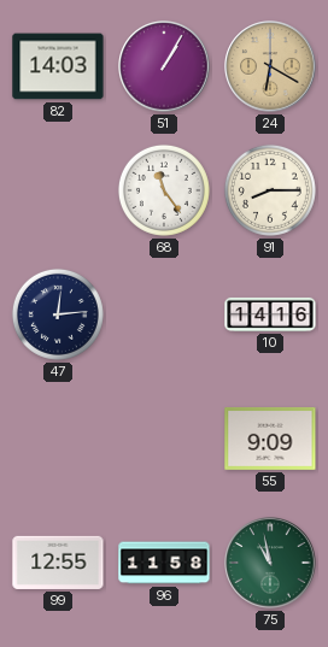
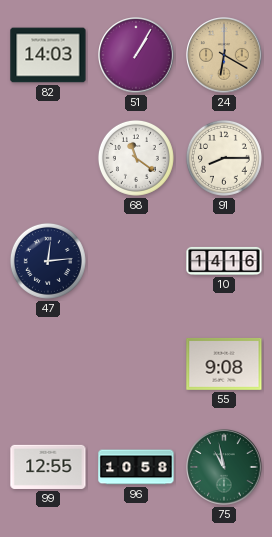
68: 11:24 -> 11:21 (136, 158)
55: 9:09 -> 9:08 (224, 364)
96: 11:58 -> 10:58 (136, 467)
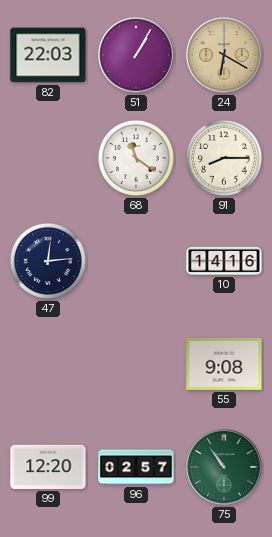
82: 14:03 -> 22:03 (48, 55)
99: 12:55 -> 12:20 (48, 467)
96: 10:58 -> 02:57 (136, 467)
75: 10:58 -> 10:54 (224, 467)
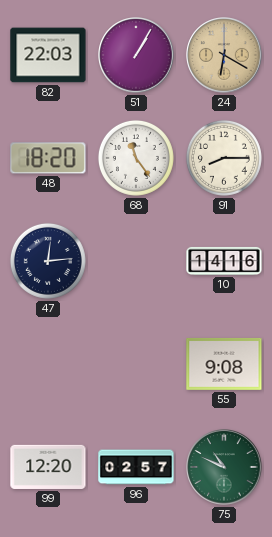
48: none -> 18:20 (48, 158)
68: 11:21 -> 11:24 (136, 158)
75: 10:54 -> 10:49 (224, 467)
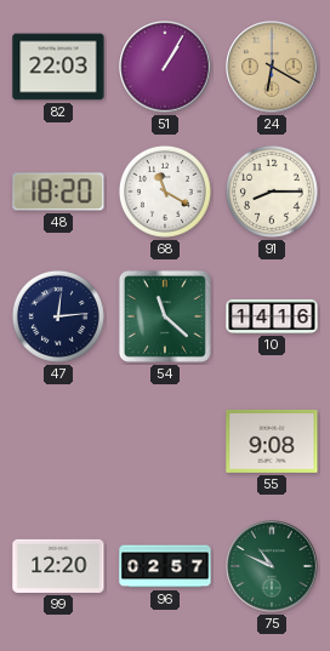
68: 11:24 -> 11:20 (165, 192)
54: none -> 11:22 (165, 316)
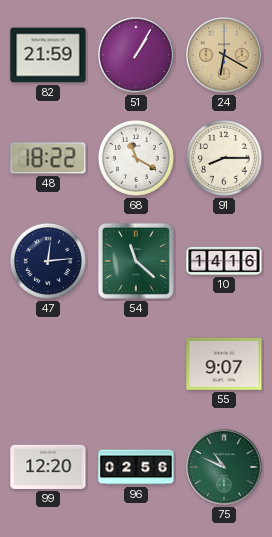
82: 22:03 -> 21:59 (48, 55)
48: 18:20 -> 18:22 (48, 158)
55: 9:08 -> 9:07 (224, 364)
96: 02:57 -> 02:56 (136, 467)
